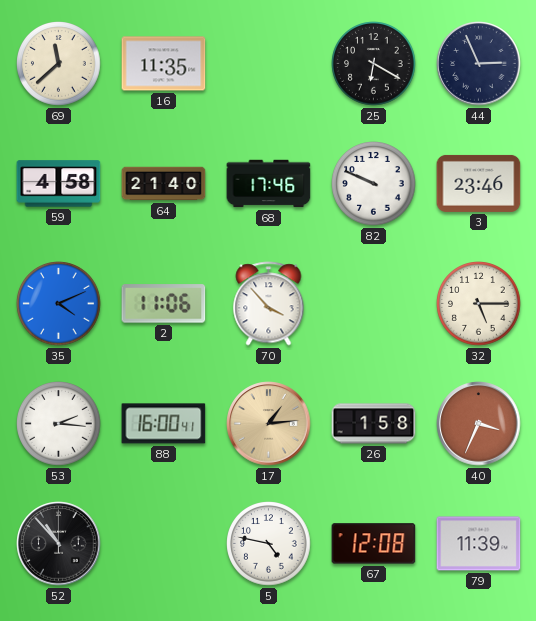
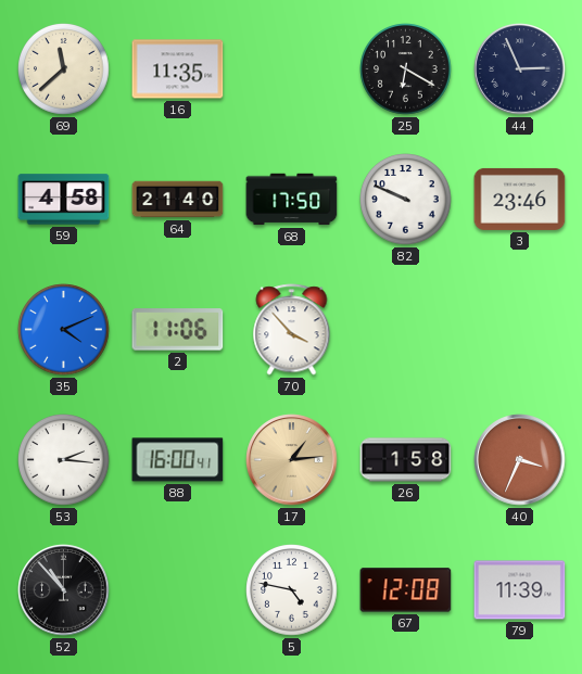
68: 17:46 -> 17:50 (292, 200)
32: 5:15 -> none (479, 304)
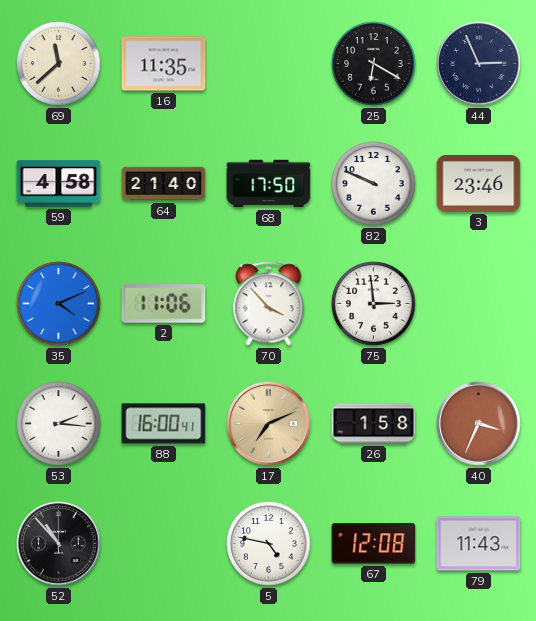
75: none -> 2:59 (374, 304)
17: 1:14 -> 7:11 (269, 424)
79: 11:39 -> 11:43 (479, 544)
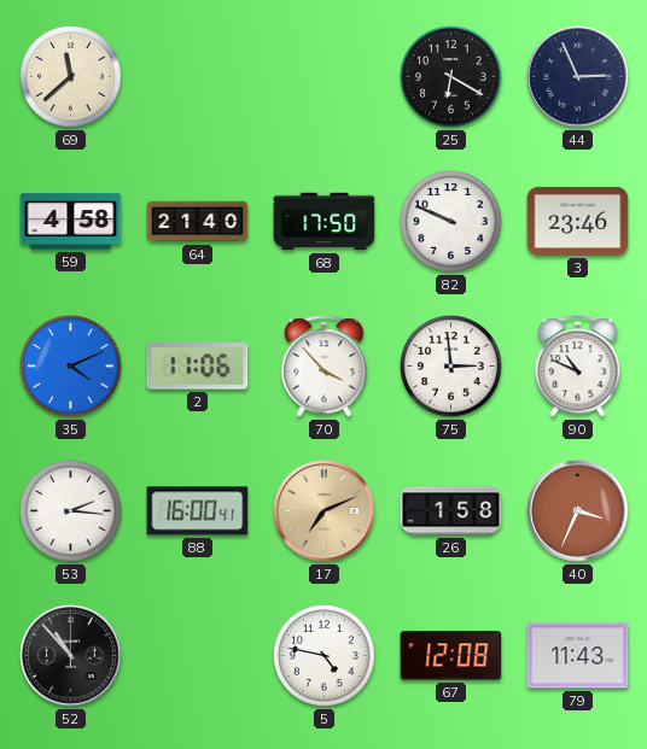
16: 11:35 -> none (164, 64)
90: none -> 10:49 (578, 367)
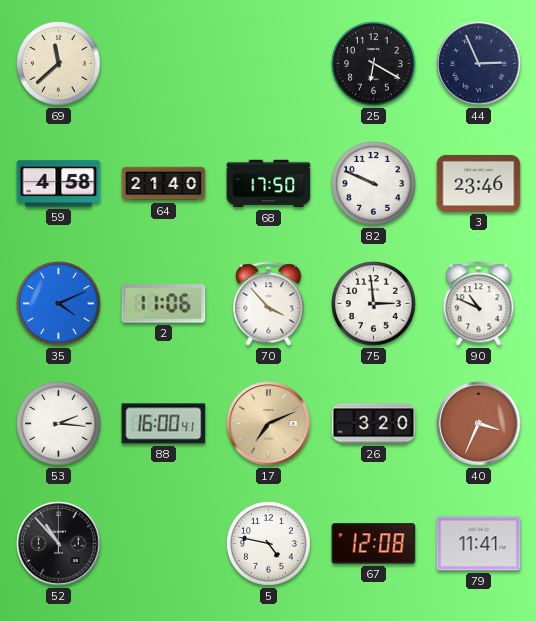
26: 1:58 -> 3:20 (374, 424)
79: 11:43 -> 11:41 (479, 544)
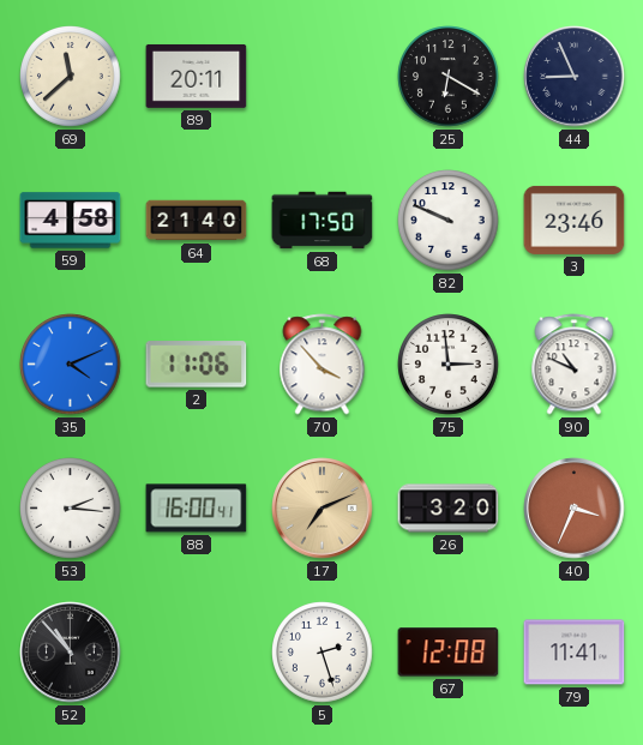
89: none -> 20:11 (197, 77)
44: 2:56 -> 8:56 (575, 77)
5: 4:47 -> 2:27 (323, 653)
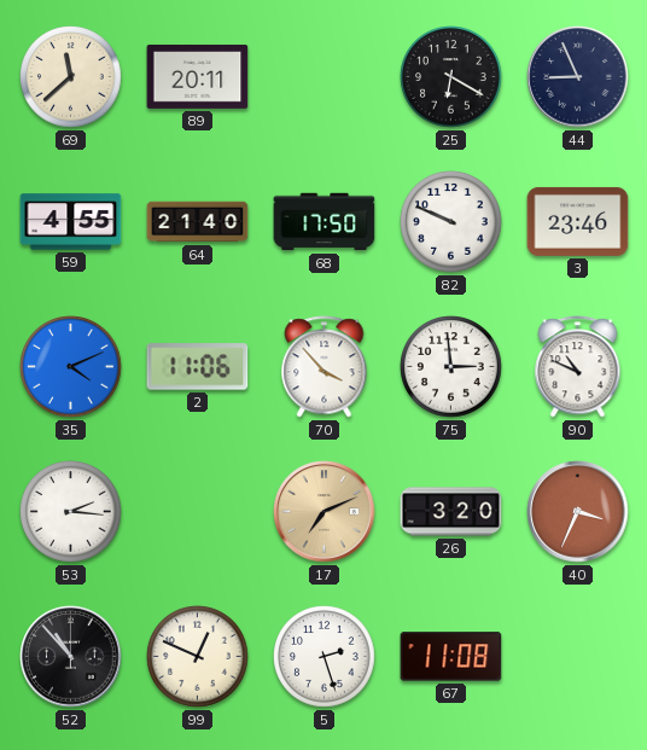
59: 4:58 -> 4:55 (71, 222)
88: 16:00 -> none (197, 509)
99: none -> 12:49 (198, 657)
67: 12:08 -> 11:08 (451, 657)
79: 11:41 -> none (575, 653)
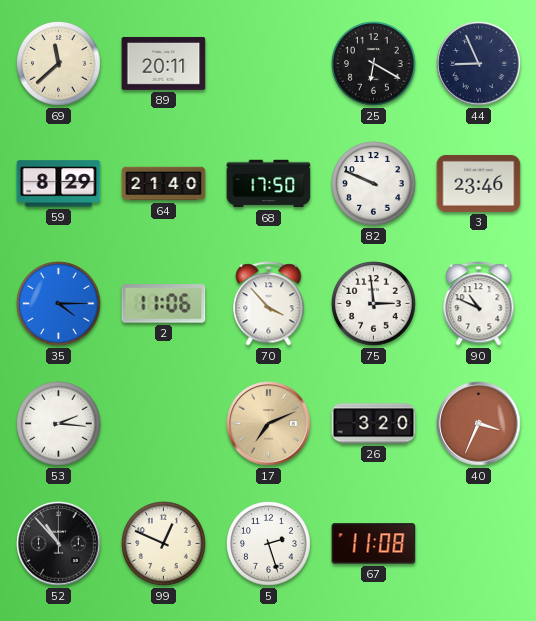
59: 4:55 -> 8:29 (59, 184)
35: 4:11 -> 4:15 (59, 304)
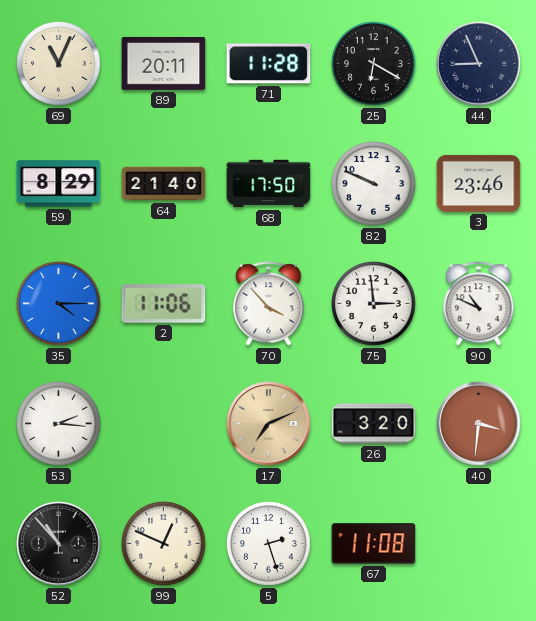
69: 11:38 -> 11:04 (59, 64)
71: none -> 11:28 (269, 64)
40: 3:34 -> 3:31 (479, 424)
